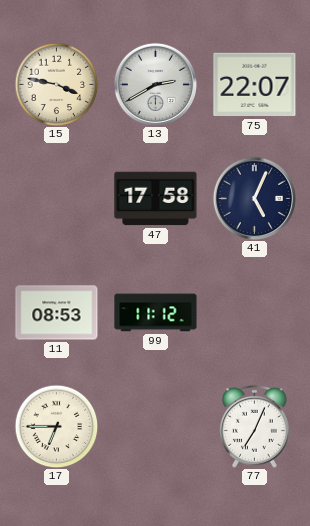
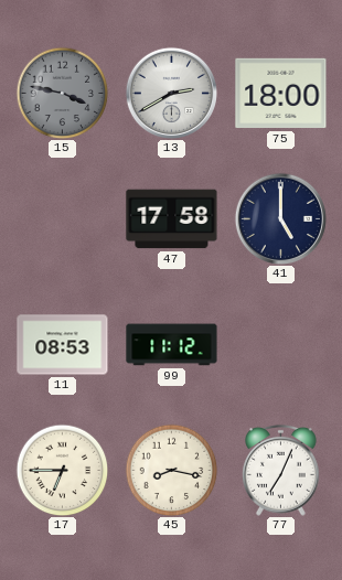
15 dial: cream -> grey (62, 93)
75: 22:07 -> 18:00 (281, 94)
41: 5:04 -> 5:00 (280, 218)
45: none -> 8:17 (171, 470)
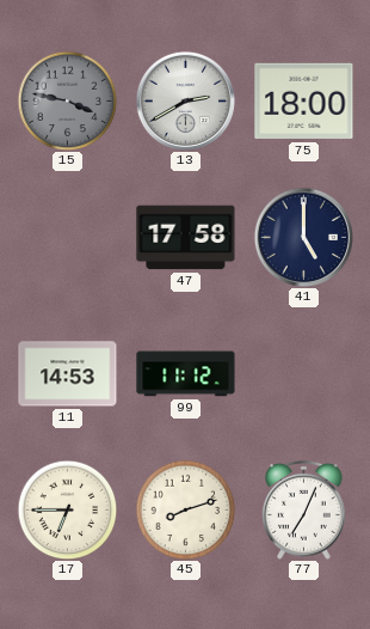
11: 08:53 -> 14:53 (68, 374)
45: 8:17 -> 8:12 (185, 509)
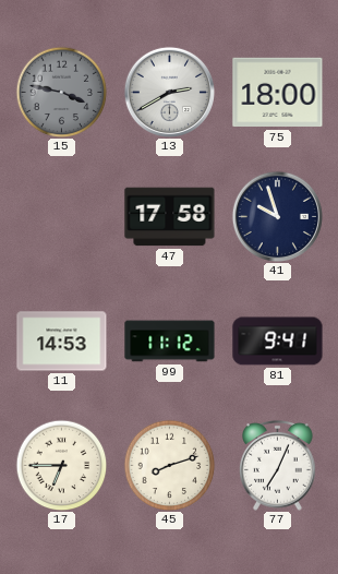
41: 5:00 -> 9:57 (277, 216)
81: none -> 9:41 (278, 342)
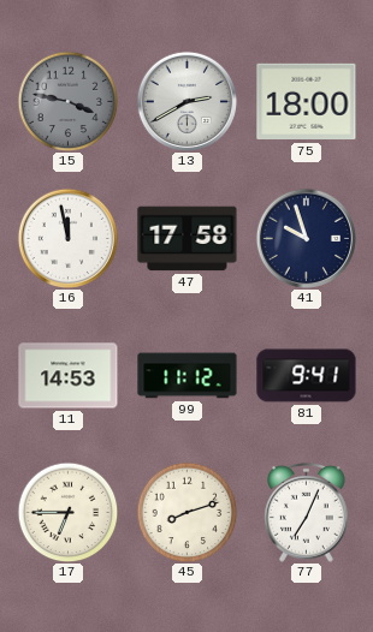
16: none -> 11:58 (67, 238)
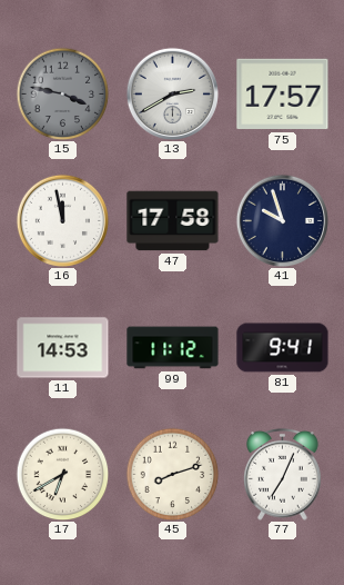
75: 18:00 -> 17:57 (283, 95)
17: 6:45 -> 6:40 (62, 474)
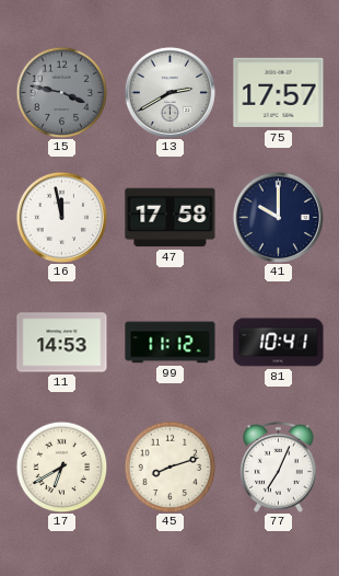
41: 9:57 -> 10:00 (278, 217)
81: 9:41 -> 10:41 (279, 343)
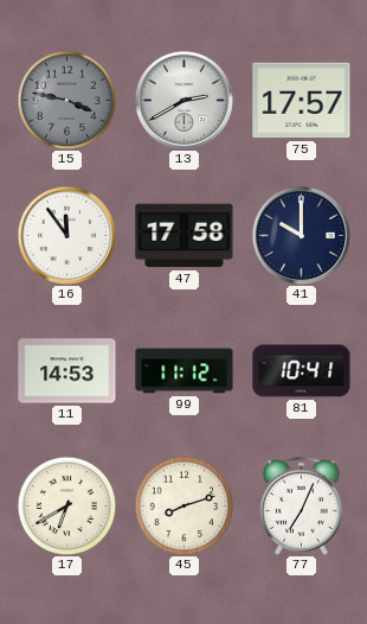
16: 11:58 -> 11:54 (66, 235)
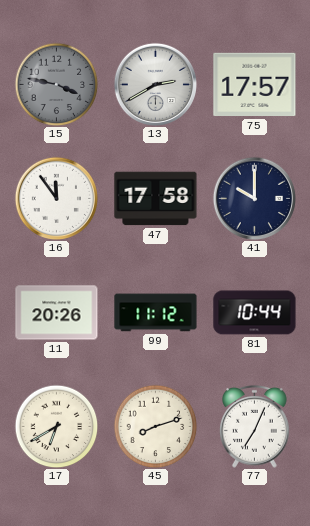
11: 14:53 -> 20:26 (57, 313)
81: 10:41 -> 10:44 (255, 313)
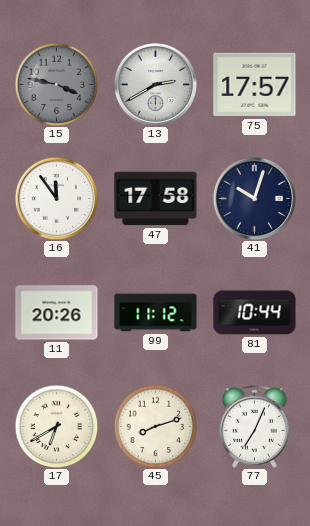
41: 10:00 -> 10:03 (254, 198)
